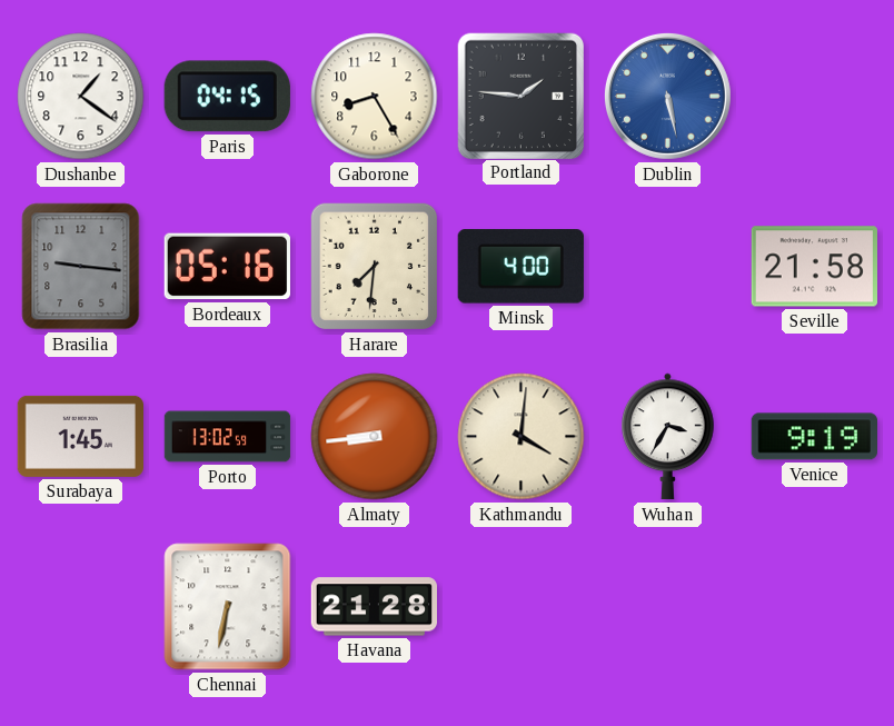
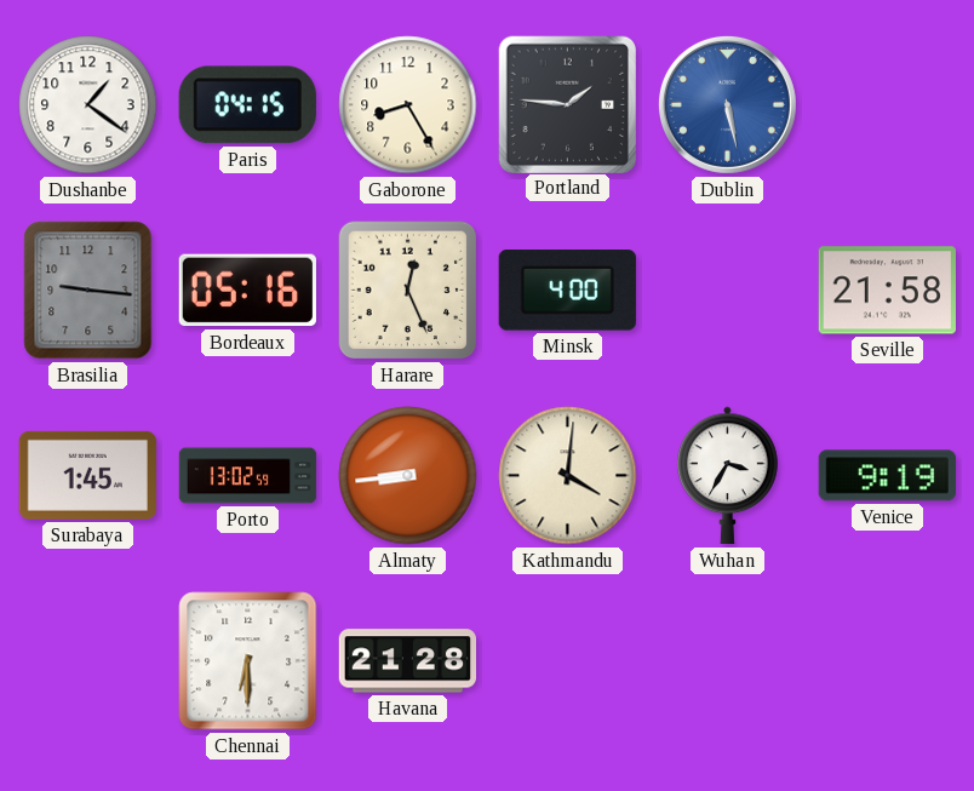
Harare: 7:31 -> 12:26 (408, 291)
Chennai: 6:32 -> 6:30 (248, 661)
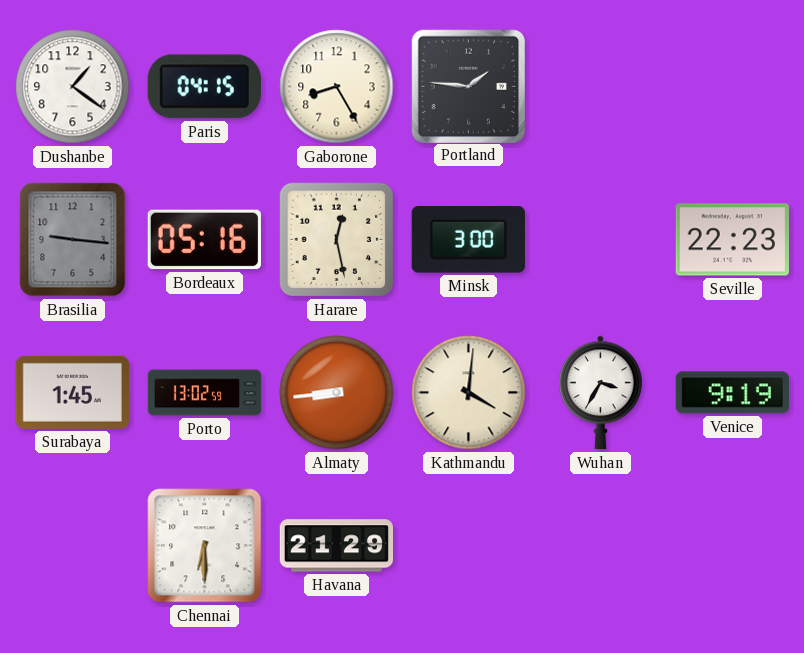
Dublin: 5:28 -> none (727, 104)
Harare: 12:26 -> 12:28 (337, 240)
Minsk: 4:00 -> 3:00 (468, 240)
Seville: 21:58 -> 22:23 (732, 240)
Havana: 21:28 -> 21:29 (336, 546)
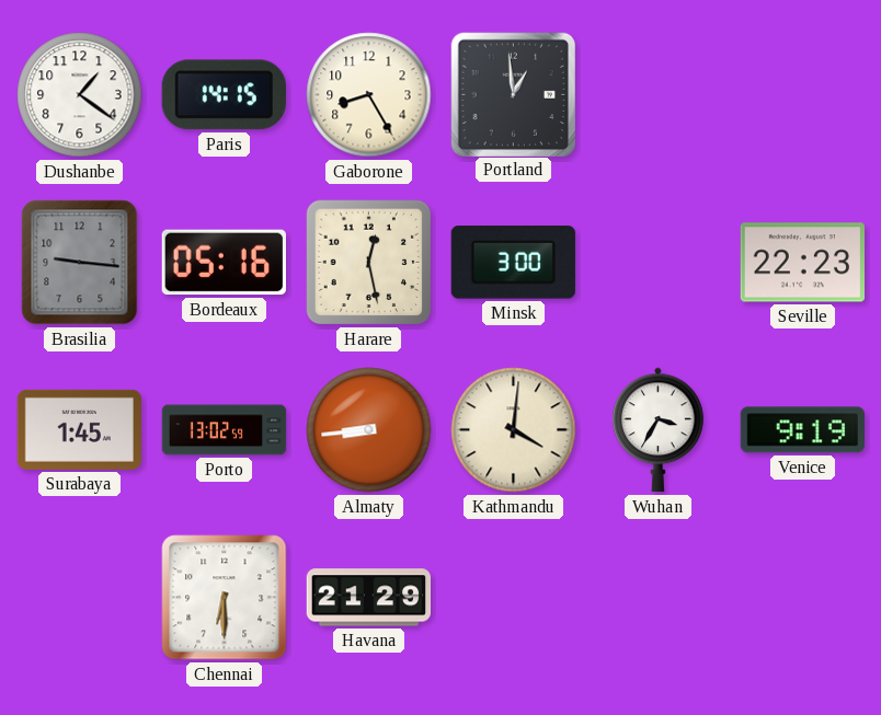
Paris: 04:15 -> 14:15 (224, 95)
Portland: 1:46 -> 12:59 (513, 94)
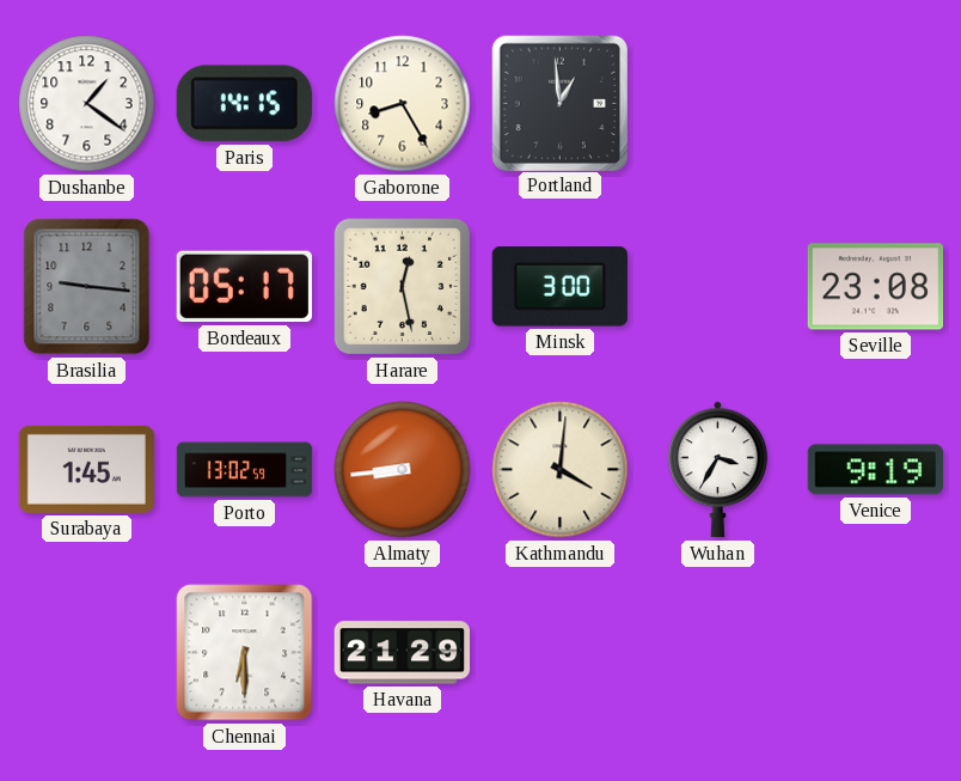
Bordeaux: 05:16 -> 05:17 (244, 287)
Seville: 22:23 -> 23:08 (875, 287)
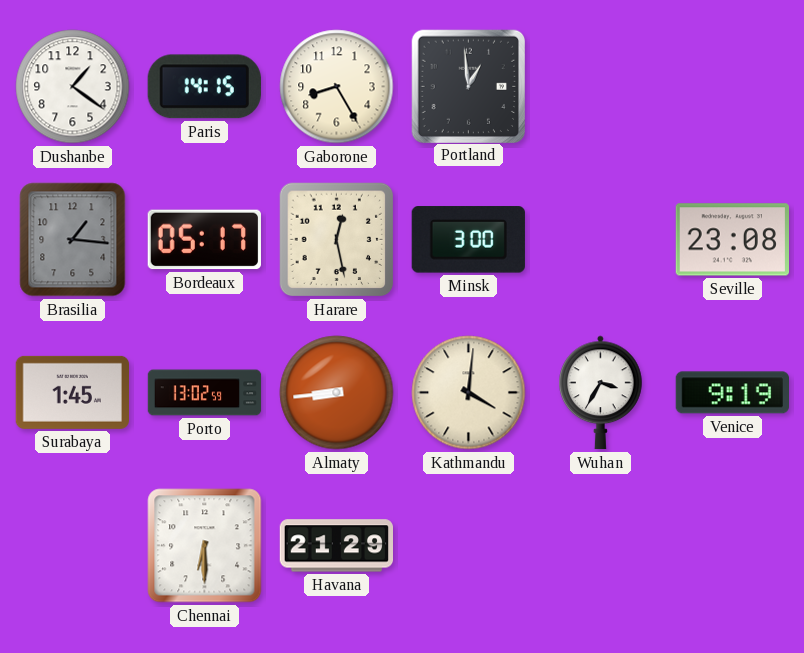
Brasilia: 9:16 -> 1:16 (73, 240)
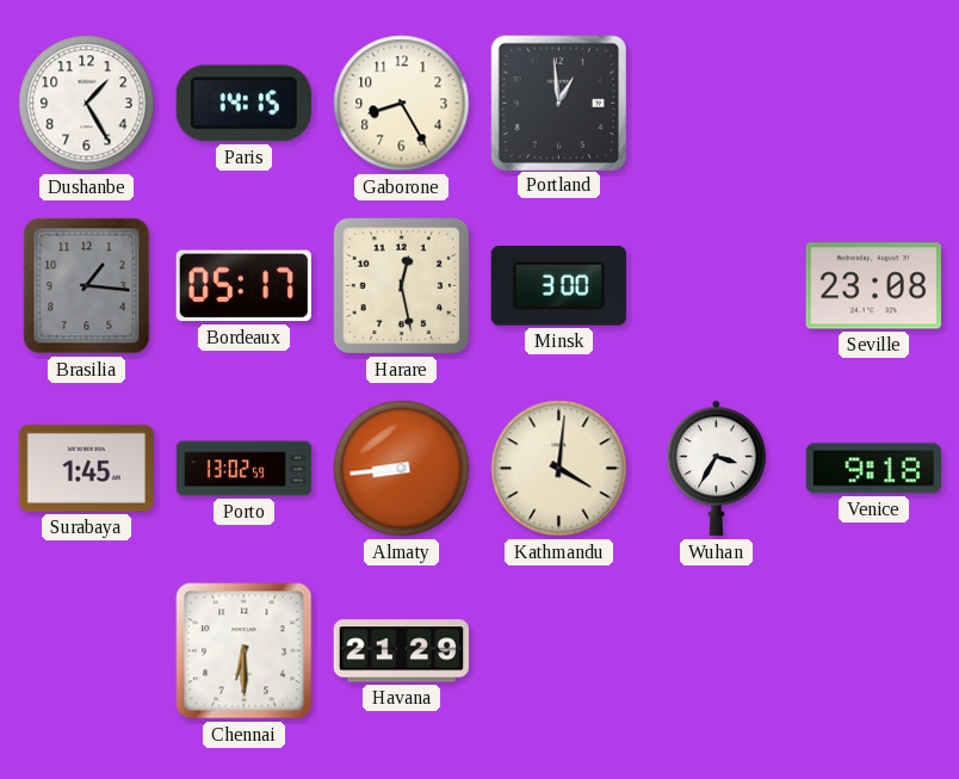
Dushanbe: 1:21 -> 1:25 (87, 104)
Venice: 9:19 -> 9:18 (873, 469)
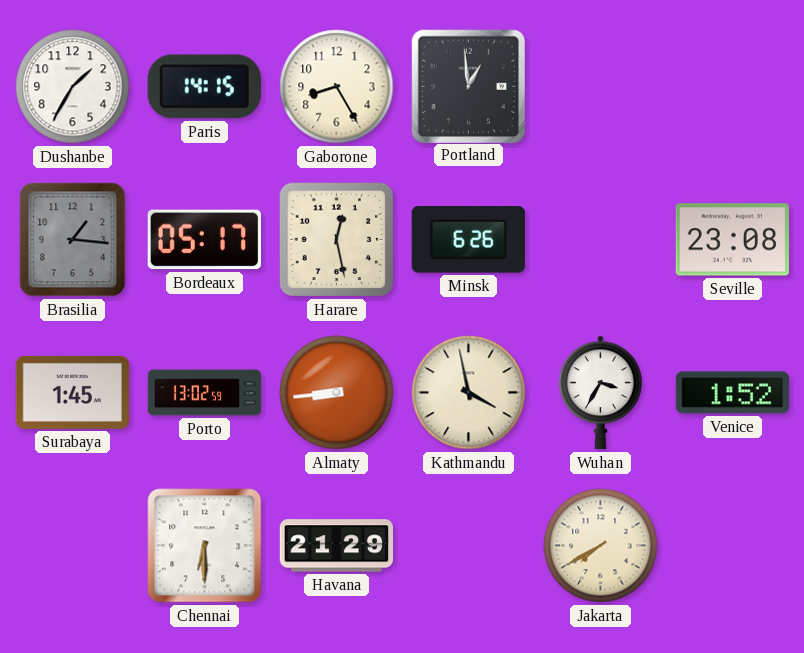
Dushanbe: 1:25 -> 1:35 (73, 87)
Minsk: 3:00 -> 6:26 (468, 240)
Kathmandu: 4:01 -> 3:58 (469, 393)
Venice: 9:18 -> 1:52 (732, 393)
Jakarta: none -> 7:40 (601, 546)
